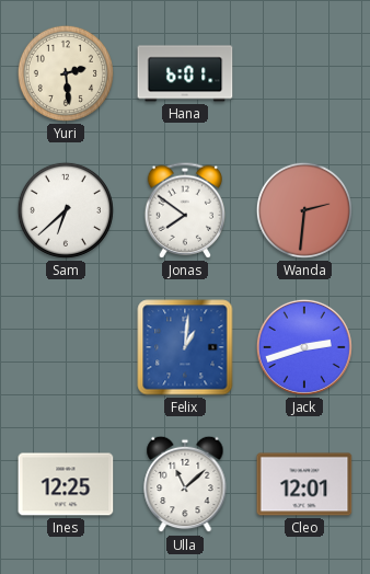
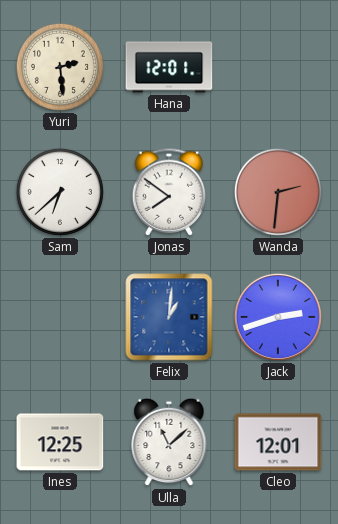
Hana: 6:01 -> 12:01 (169, 67)
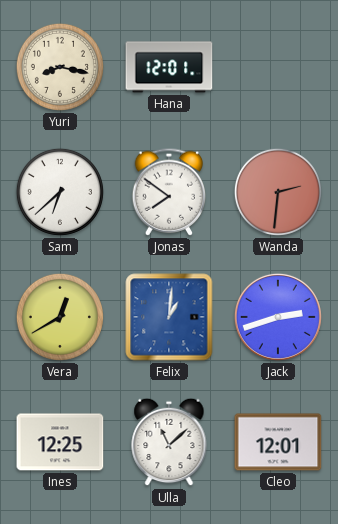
Yuri: 2:29 -> 8:17 (60, 67)
Vera: none -> 12:40 (60, 317)
